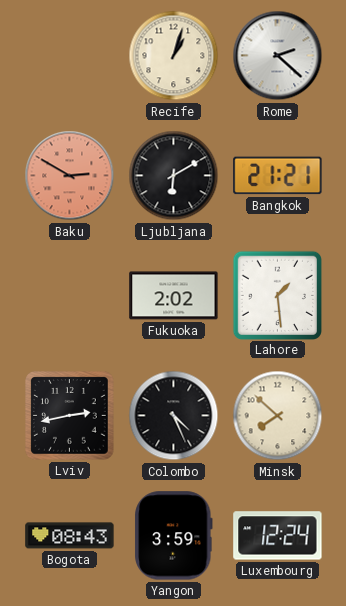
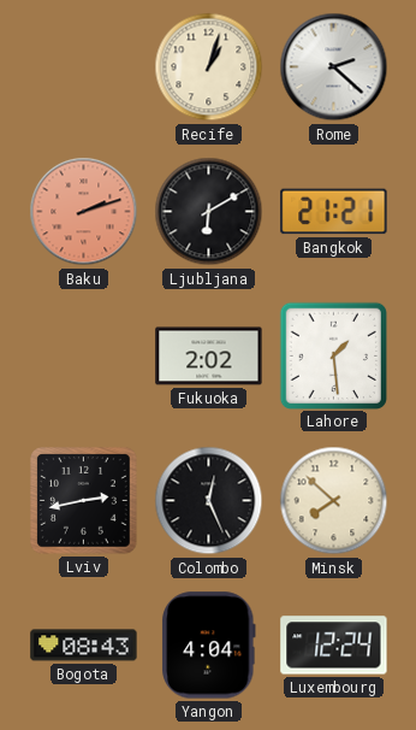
Baku: 2:50 -> 2:12 (84, 212)
Colombo: 4:26 -> 12:26 (209, 501)
Yangon: 3:59 -> 4:04 (209, 646)
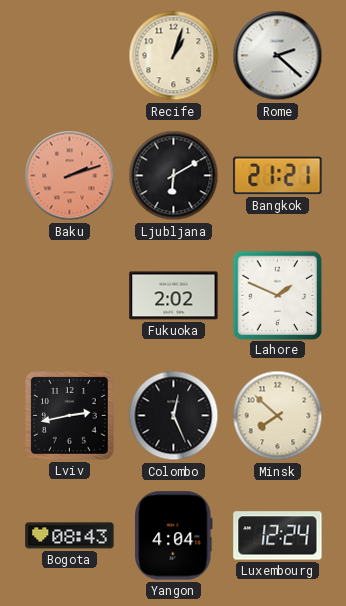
Lahore: 1:29 -> 1:49 (277, 295)
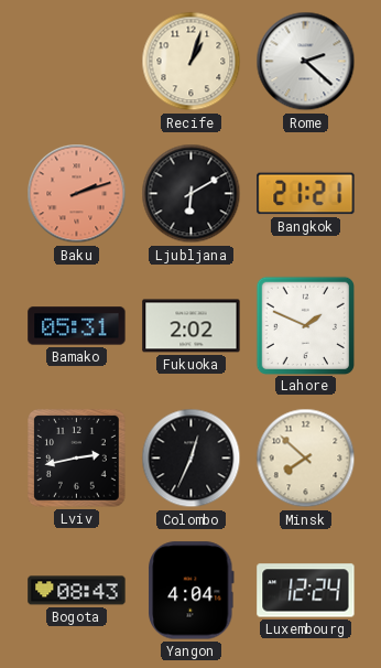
Bamako: none -> 05:31 (77, 326)
Colombo: 12:26 -> 12:34 (192, 459)
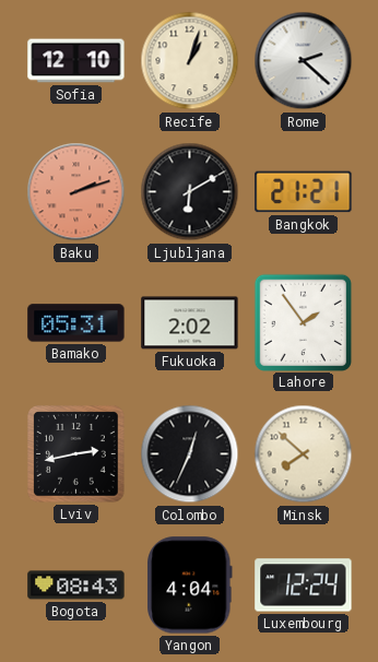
Sofia: none -> 12:10 (76, 61)
Lahore: 1:49 -> 1:54 (303, 322)
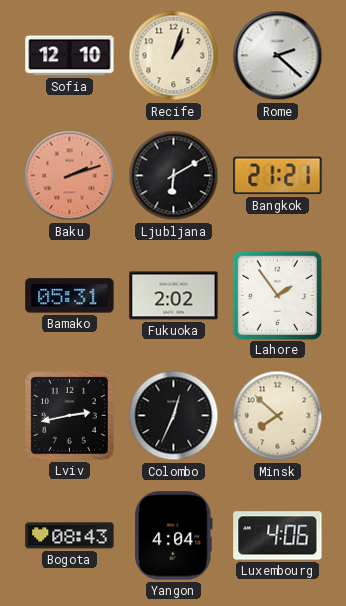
Luxembourg: 12:24 -> 4:06 (278, 536)
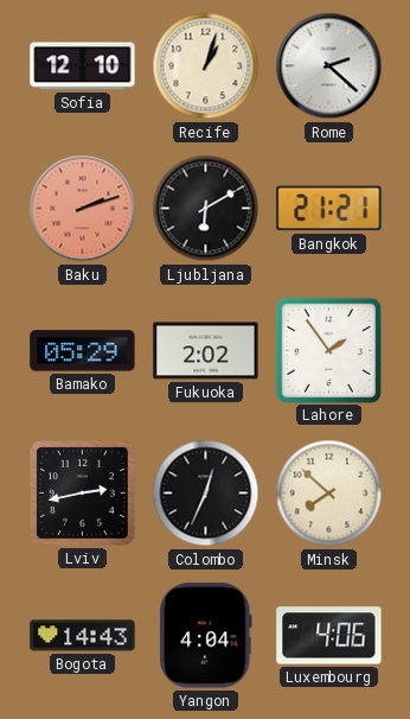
Bamako: 05:31 -> 05:29 (83, 351)
Bogota: 08:43 -> 14:43 (83, 636)
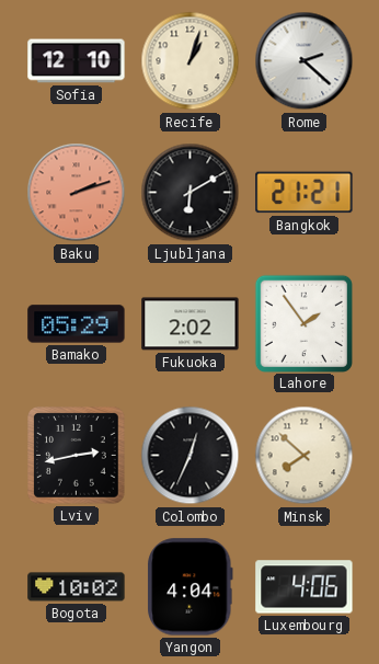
Bogota: 14:43 -> 10:02 (77, 587)
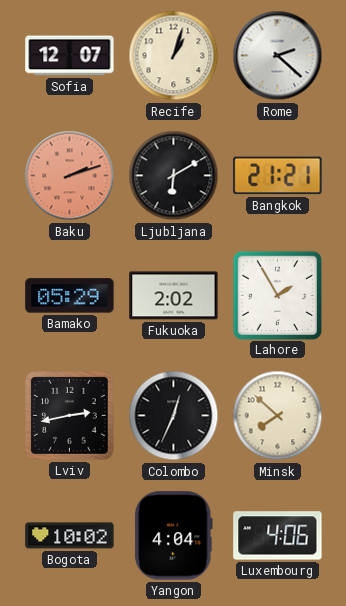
Sofia: 12:10 -> 12:07 (70, 56)
Lahore: 1:54 -> 1:55 (277, 295)
